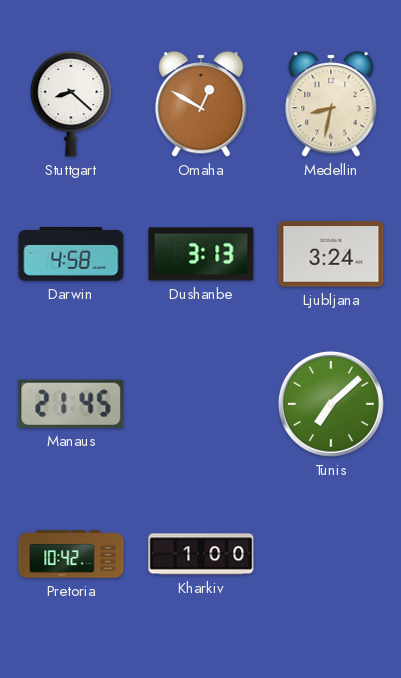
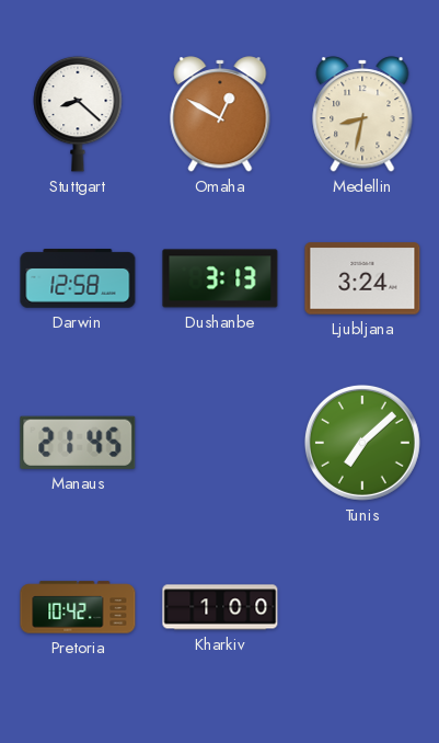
Darwin: 4:58 -> 12:58 (78, 279)
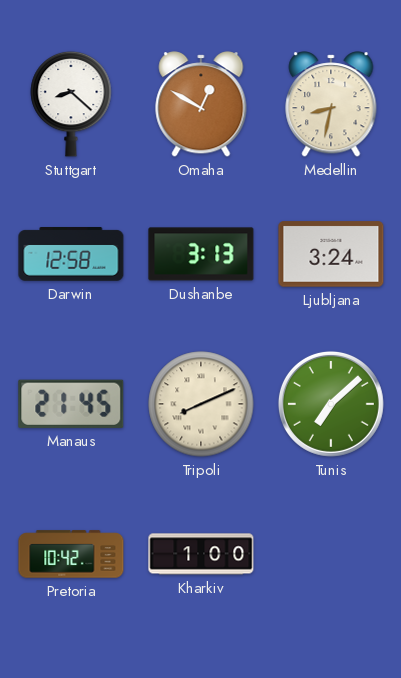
Tripoli: none -> 8:11 (201, 404)
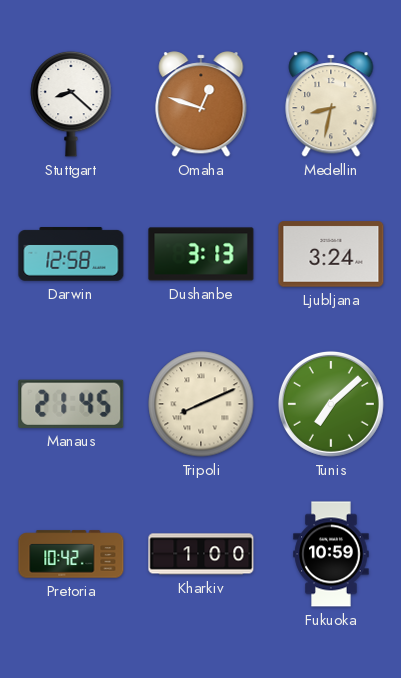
Omaha: 12:50 -> 12:48 (201, 104)
Fukuoka: none -> 10:59 (331, 554)
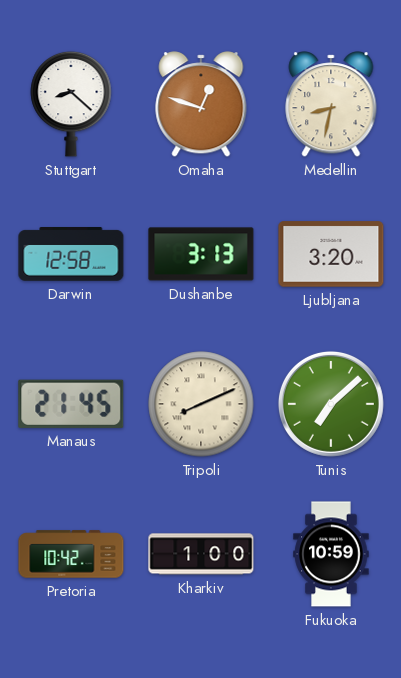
Ljubljana: 3:24 -> 3:20 (331, 254)
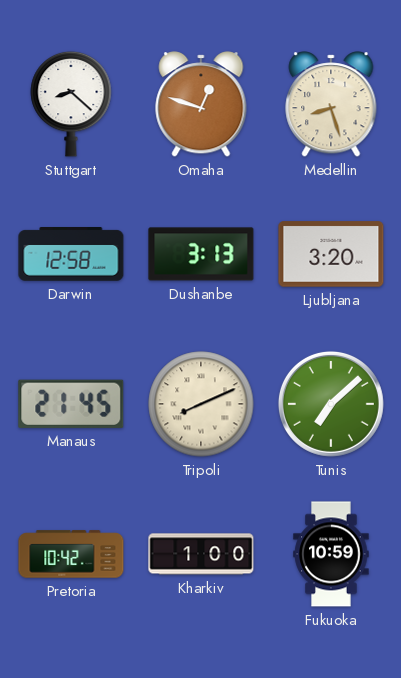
Medellin: 8:32 -> 8:27 (331, 104)
